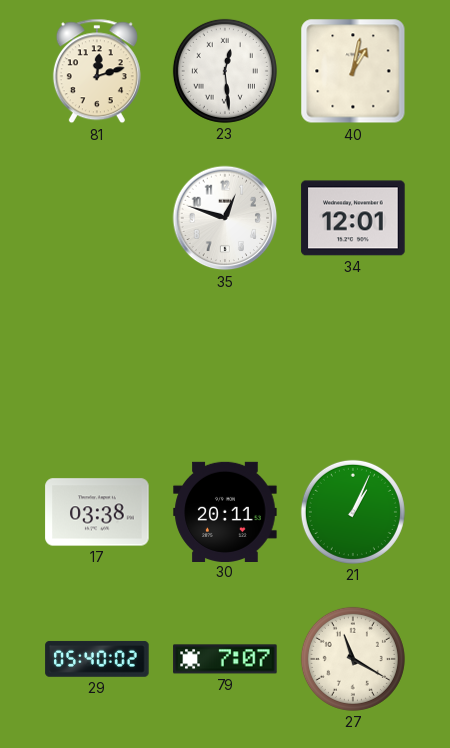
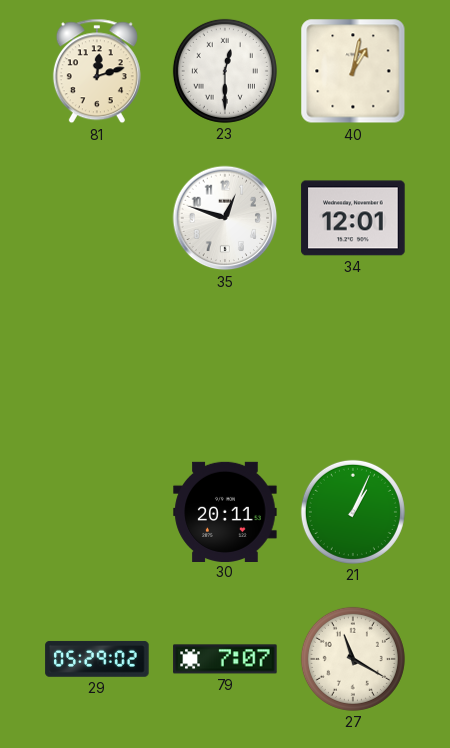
23: 12:29 -> 12:30 (225, 71)
17: 03:38 -> none (97, 512)
29: 05:40 -> 05:29 (97, 659)
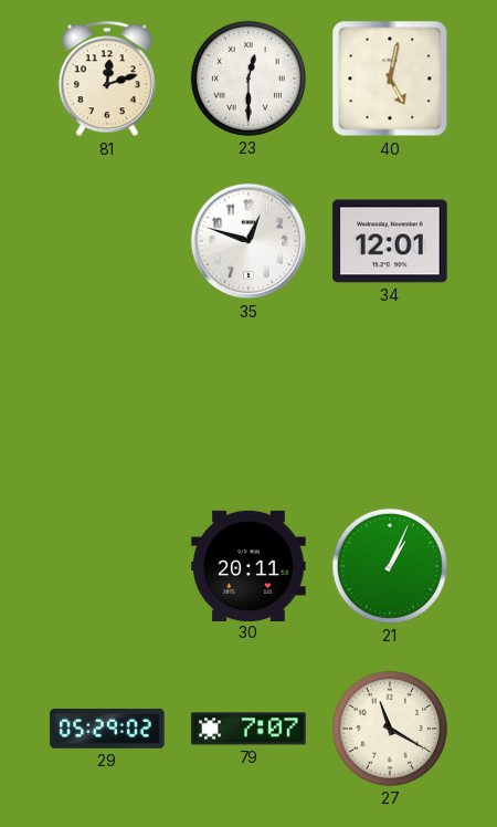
40: 1:02 -> 5:02 (390, 78)
